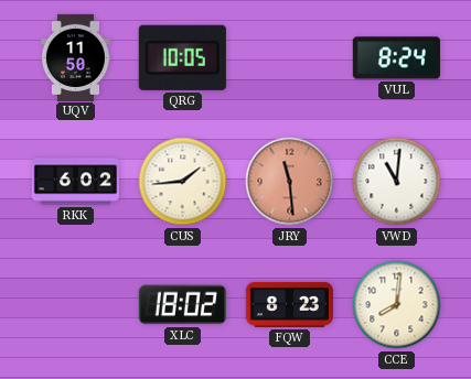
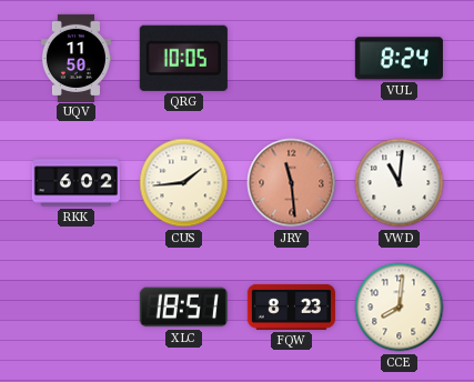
XLC: 18:02 -> 18:51 (183, 308)
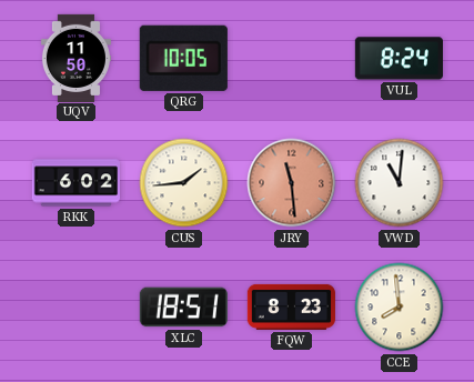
CCE: 8:01 -> 7:59 (400, 308)
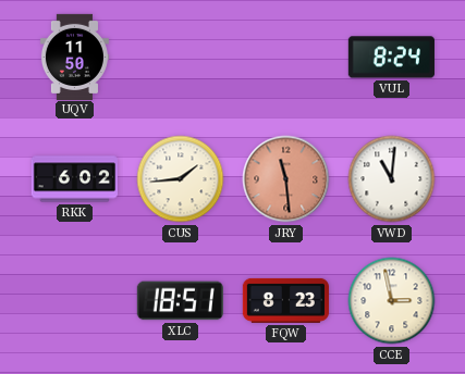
QRG: 10:05 -> none (183, 58)
CCE: 7:59 -> 2:58 (392, 301)
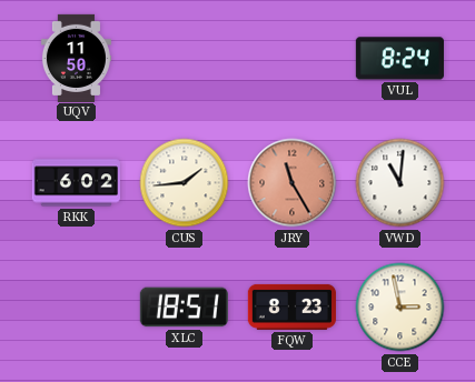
JRY: 11:29 -> 11:25 (293, 183)
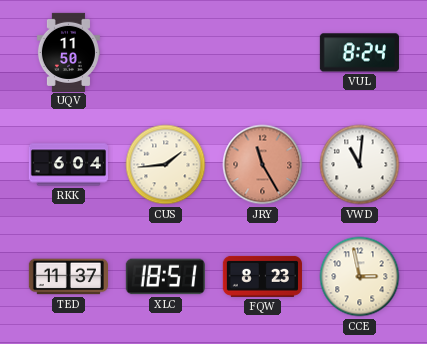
RKK: 6:02 -> 6:04 (68, 165)
TED: none -> 11:37 (68, 277)
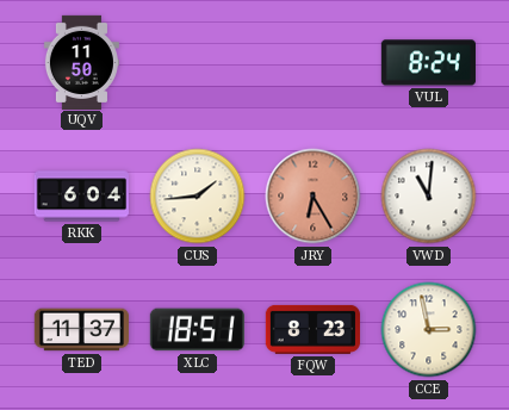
JRY: 11:25 -> 6:25 (314, 197)
